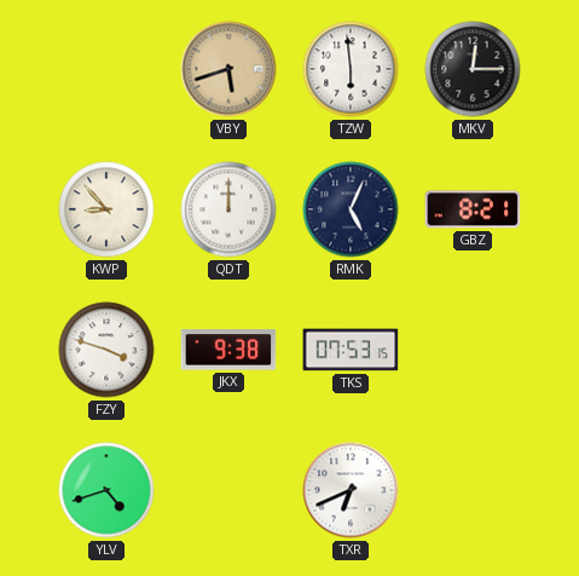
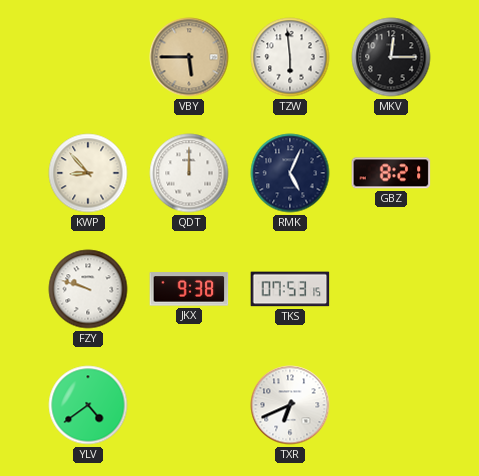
VBY: 5:42 -> 5:45 (189, 57)
FZY: 3:48 -> 9:48 (88, 289)
YLV: 4:42 -> 4:39 (88, 405)
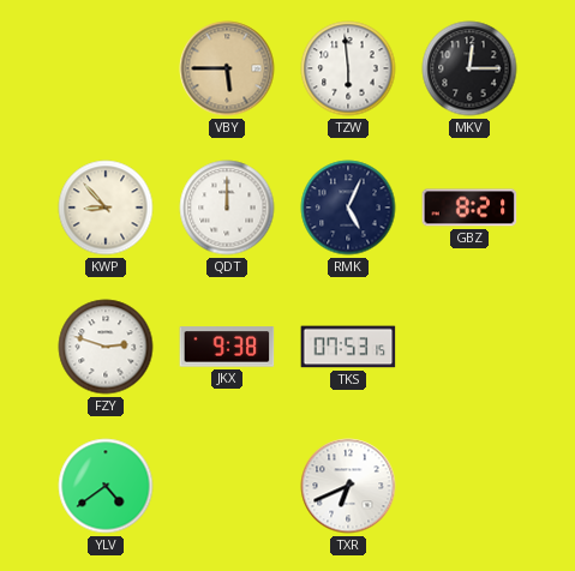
FZY: 9:48 -> 2:48 (106, 347)
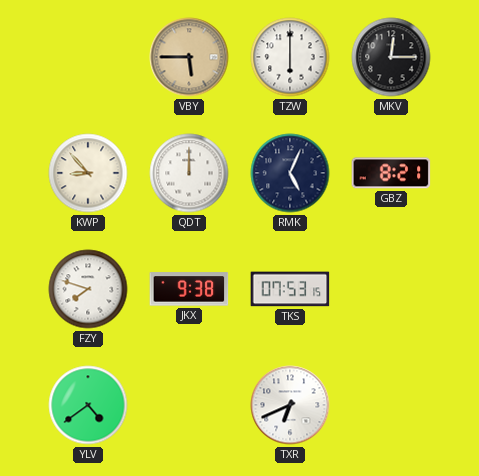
TZW: 5:59 -> 6:00 (290, 57)
FZY: 2:48 -> 7:48 (88, 289)
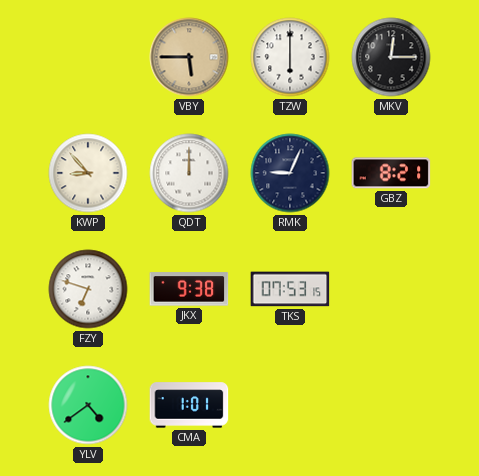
RMK: 5:04 -> 9:04 (290, 173)
FZY: 7:48 -> 6:48 (88, 289)
CMA: none -> 1:01 (189, 405)
TXR: 6:41 -> none (290, 405)
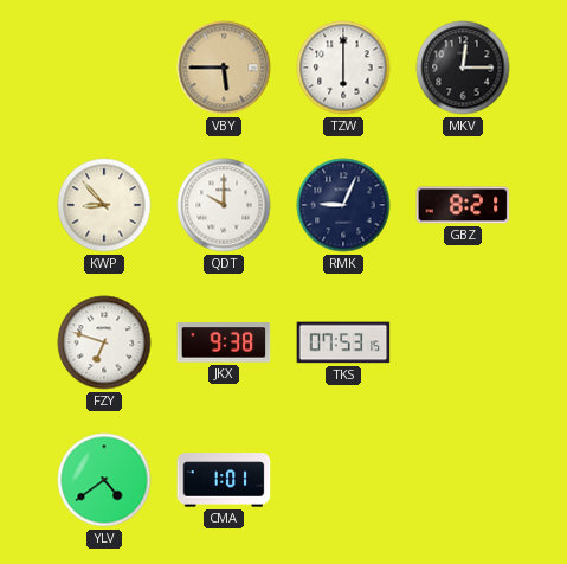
QDT: 12:00 -> 10:00 (224, 205)
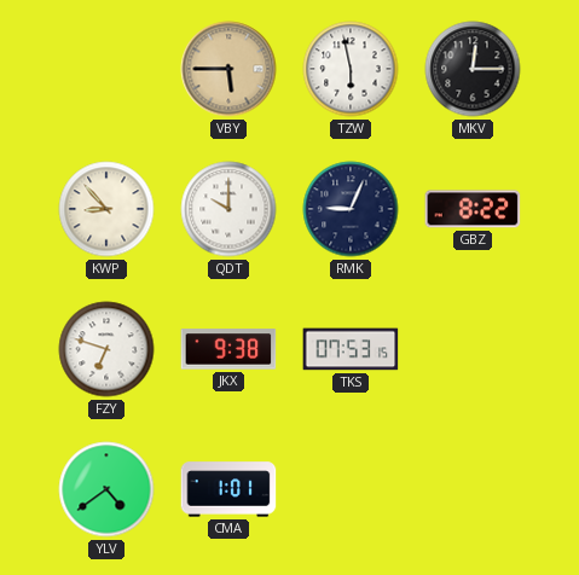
TZW: 6:00 -> 5:58 (351, 69)
GBZ: 8:21 -> 8:22 (473, 209)
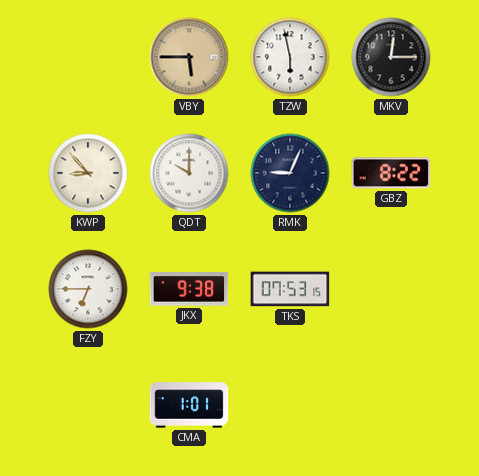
FZY: 6:48 -> 6:45 (88, 289)
YLV: 4:39 -> none (106, 489)
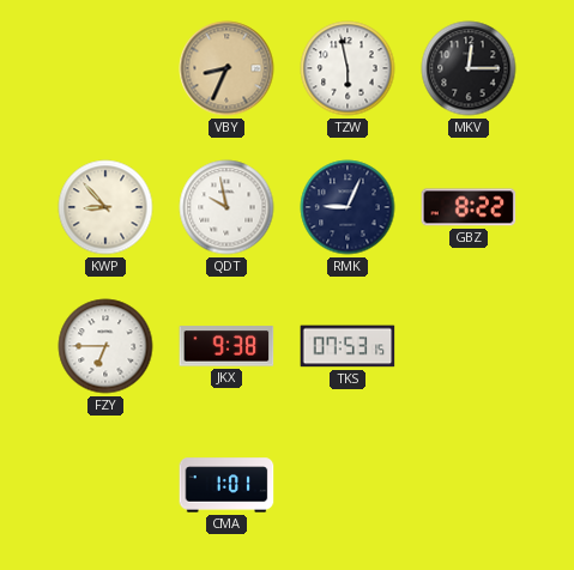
VBY: 5:45 -> 8:34 (226, 68)
QDT: 10:00 -> 9:58 (226, 207)
